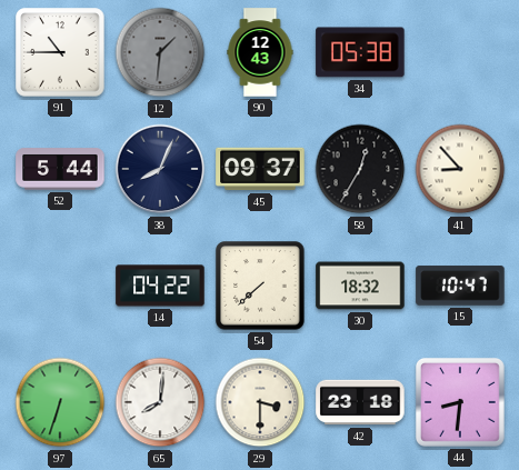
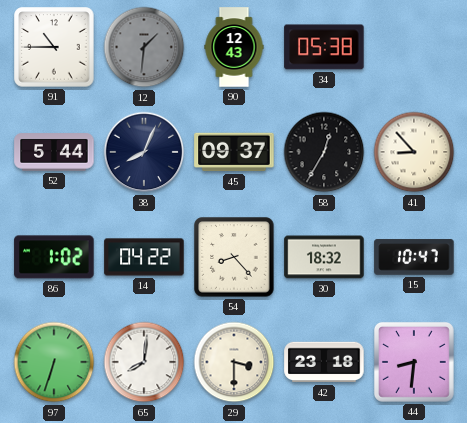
86: none -> 1:02 (54, 257)
54: 7:38 -> 8:23 (234, 257)
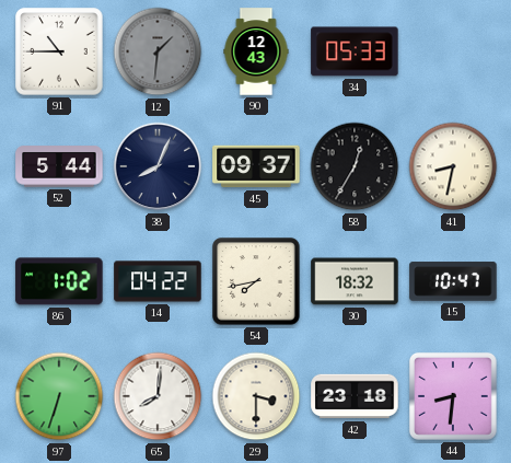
34: 05:38 -> 05:33 (355, 51)
41: 8:53 -> 8:32 (453, 166)
54: 8:23 -> 7:43 (256, 281)
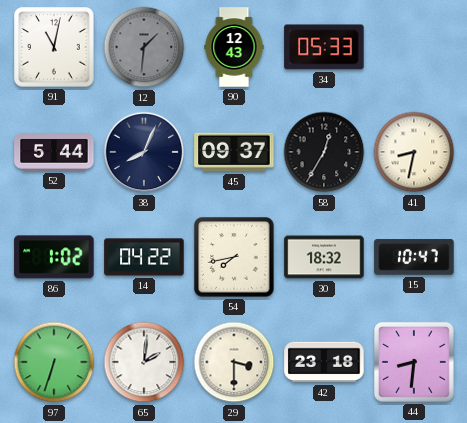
91: 10:45 -> 11:02 (54, 47)
65: 8:01 -> 2:01 (144, 362)
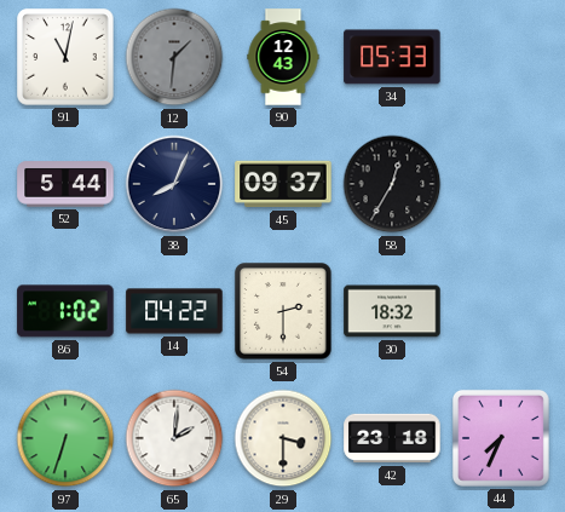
41: 8:32 -> none (414, 152)
54: 7:43 -> 2:30 (283, 311)
15: 10:47 -> none (414, 257)
44: 8:31 -> 7:34 (501, 438)
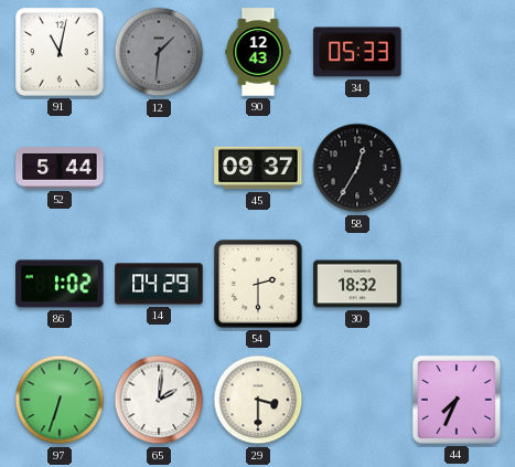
38: 8:04 -> none (174, 184)
14: 04:22 -> 04:29 (159, 284)
42: 23:18 -> none (392, 438)
